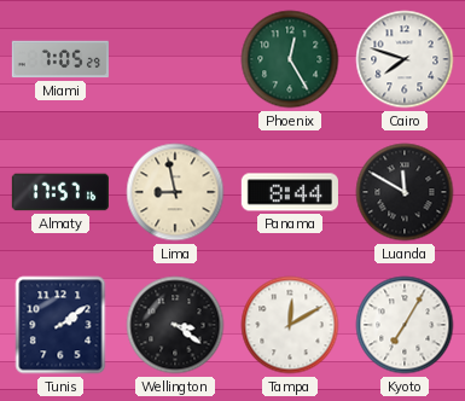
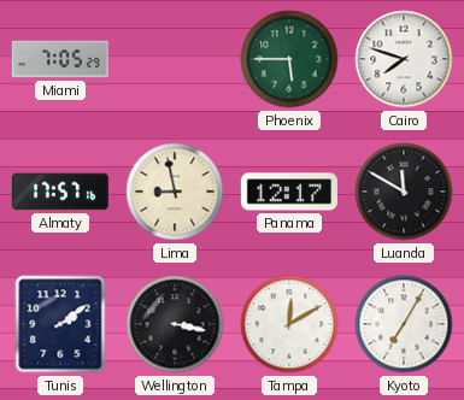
Phoenix: 12:25 -> 5:45 (289, 59)
Panama: 8:44 -> 12:17 (289, 192)
Wellington: 3:21 -> 3:17 (175, 324)
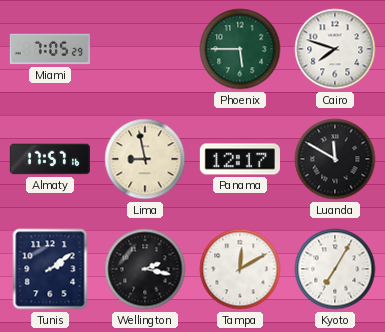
Wellington: 3:17 -> 2:17 (145, 269)
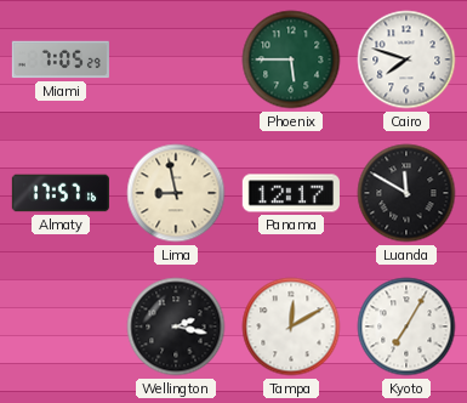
Tunis: 2:09 -> none (50, 269)
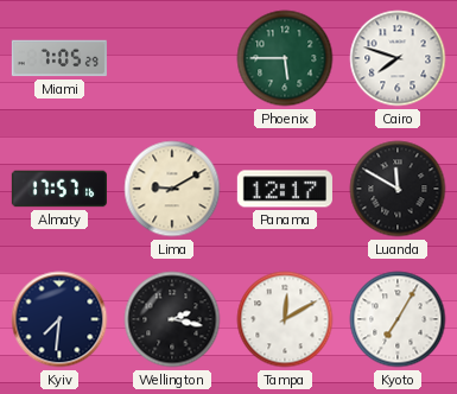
Lima: 8:58 -> 9:10 (172, 189)
Kyiv: none -> 7:31 (59, 319)
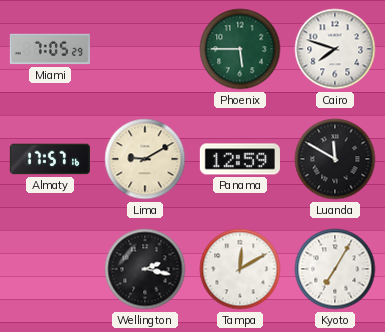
Panama: 12:17 -> 12:59 (240, 159)
Kyiv: 7:31 -> none (59, 319)
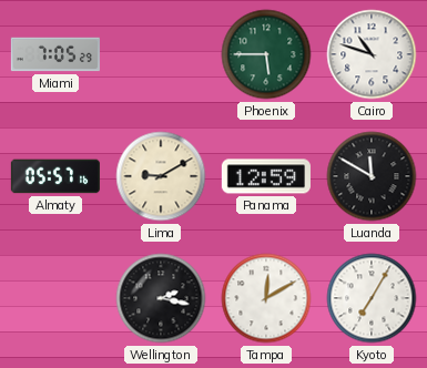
Cairo: 7:48 -> 10:48 (372, 54)
Almaty: 17:57 -> 05:57 (54, 176)
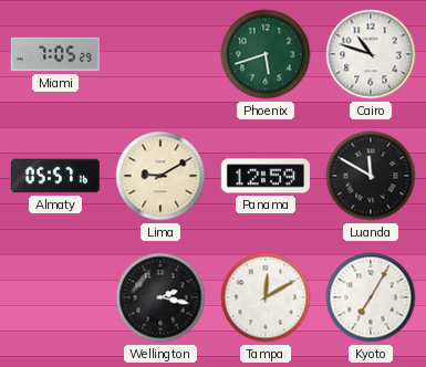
Phoenix: 5:45 -> 5:42 (266, 54)
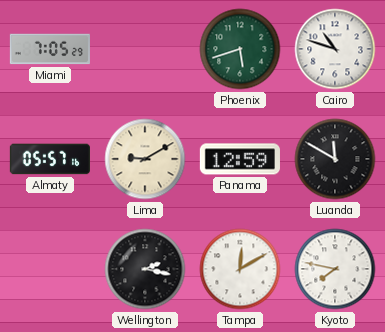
Kyoto: 7:05 -> 7:47 (335, 269)
